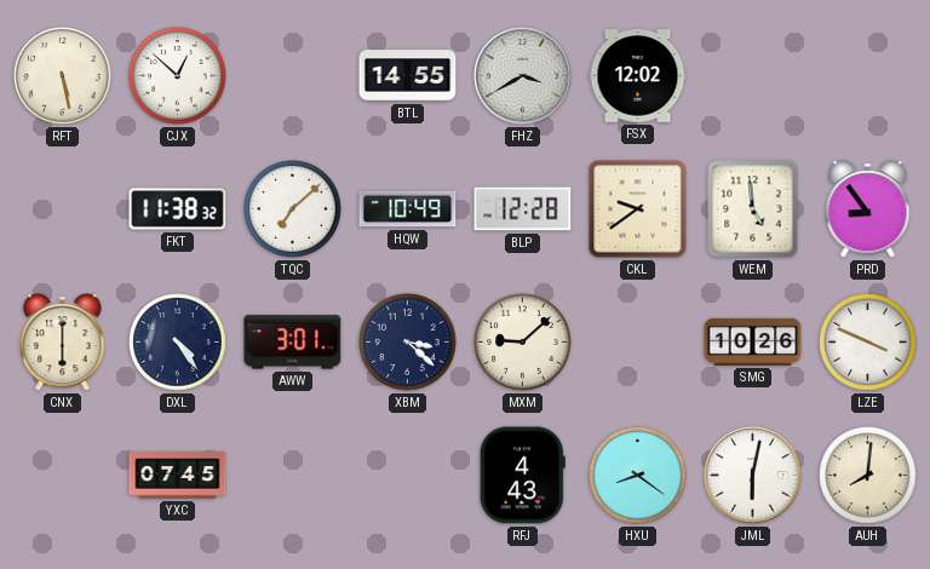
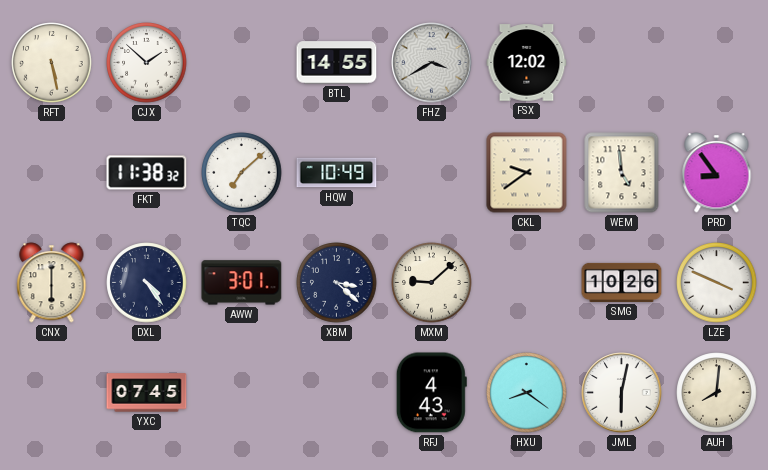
CJX: 12:52 -> 1:52 (147, 63)
BLP: 12:28 -> none (523, 209)
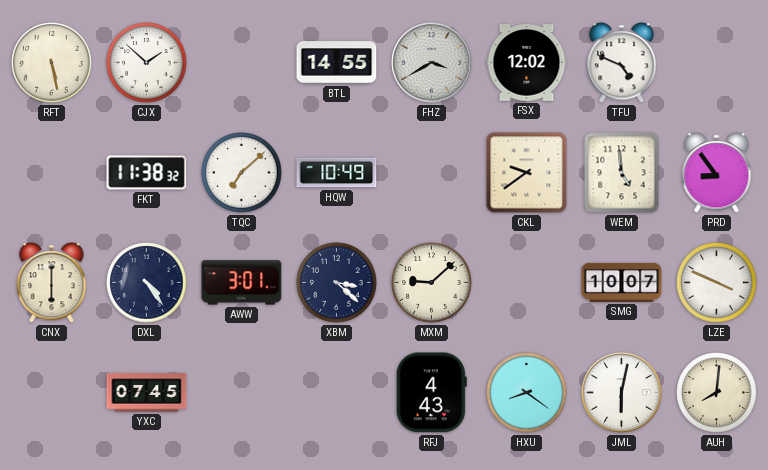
TFU: none -> 4:49 (622, 63)
SMG: 10:26 -> 10:07 (622, 282)
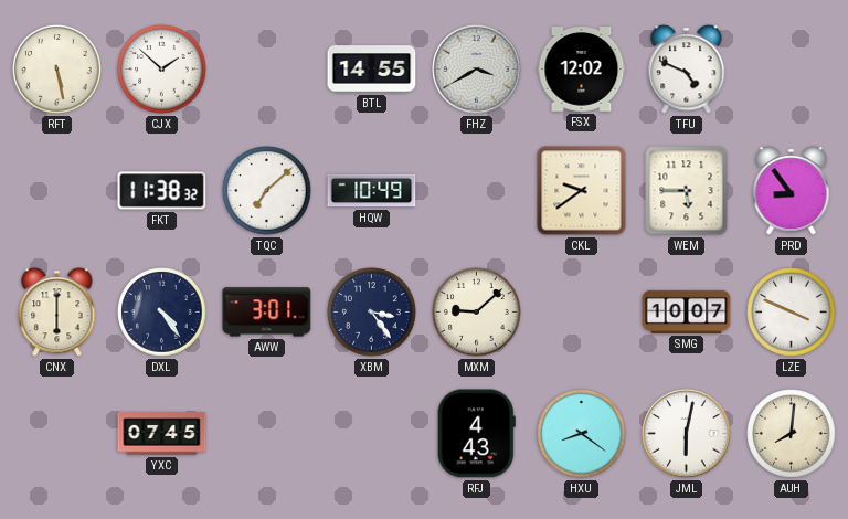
WEM: 4:59 -> 5:45 (687, 191)
XBM: 3:22 -> 3:24 (372, 313)
